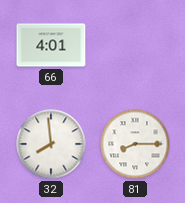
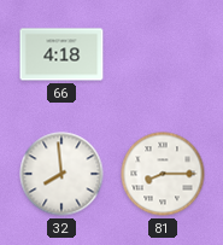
66: 4:01 -> 4:18 (61, 54)
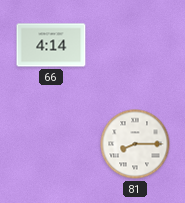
66: 4:18 -> 4:14 (51, 45)
32: 7:59 -> none (61, 174)
